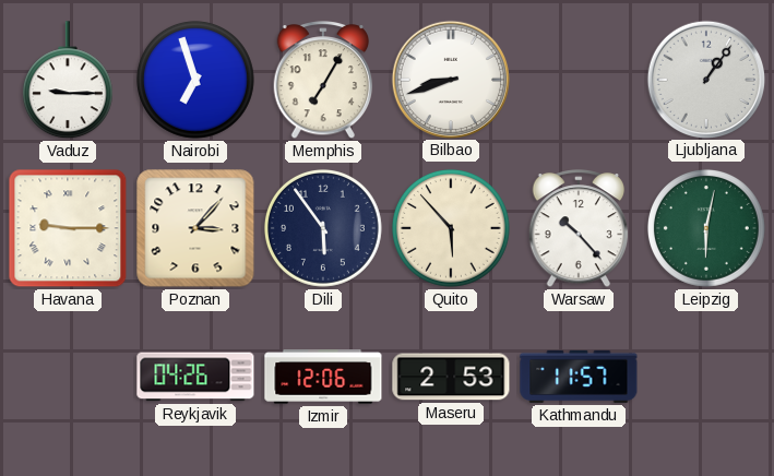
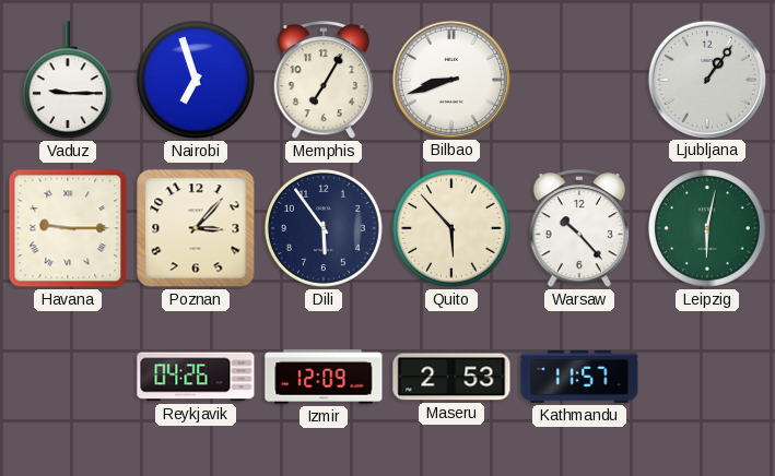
Izmir: 12:06 -> 12:09 (324, 377)
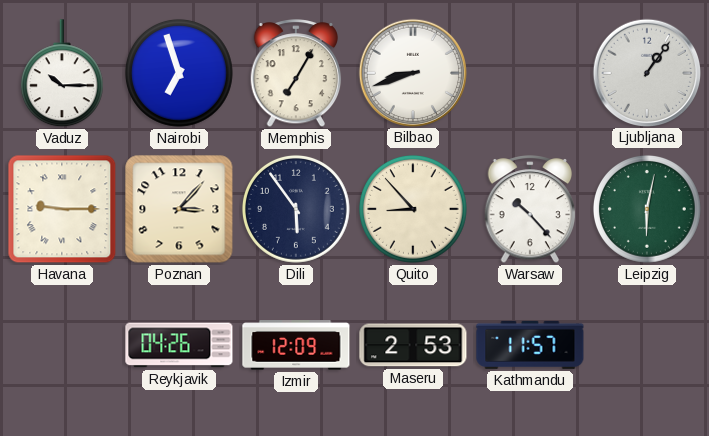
Vaduz: 9:15 -> 10:15 (62, 74)
Quito: 5:53 -> 8:53 (413, 209)
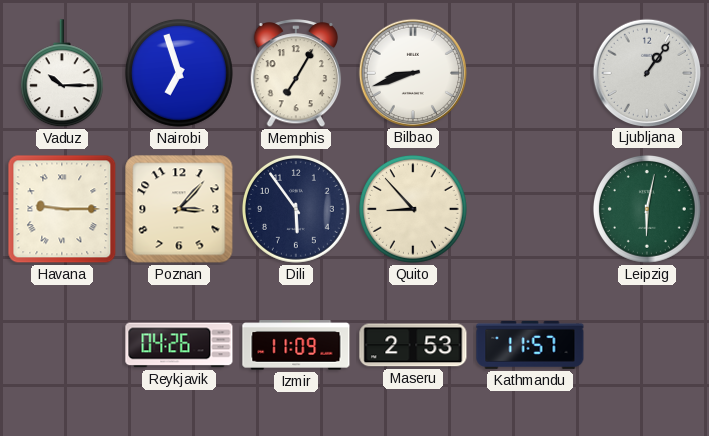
Warsaw: 10:23 -> none (530, 210)
Izmir: 12:09 -> 11:09 (296, 345)
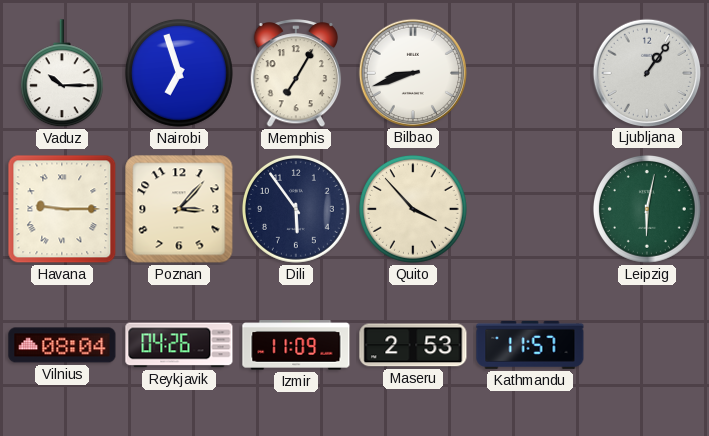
Quito: 8:53 -> 3:53 (413, 209)
Vilnius: none -> 08:04 (62, 345)
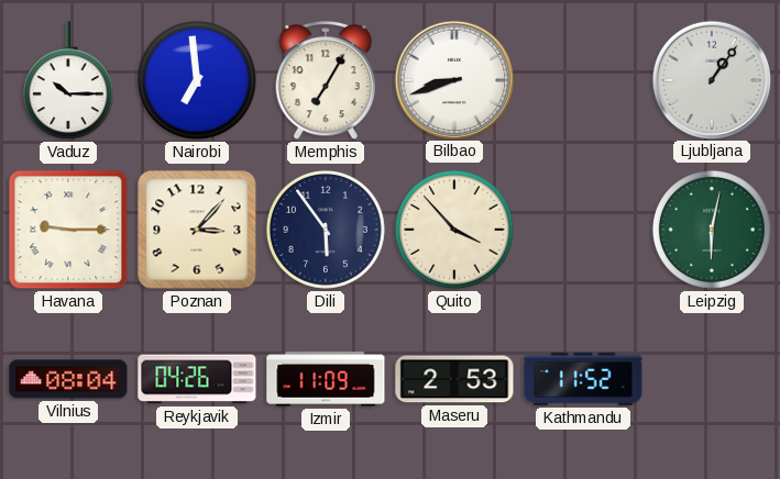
Nairobi: 6:57 -> 6:59 (197, 80)
Kathmandu: 11:57 -> 11:52 (583, 379)
